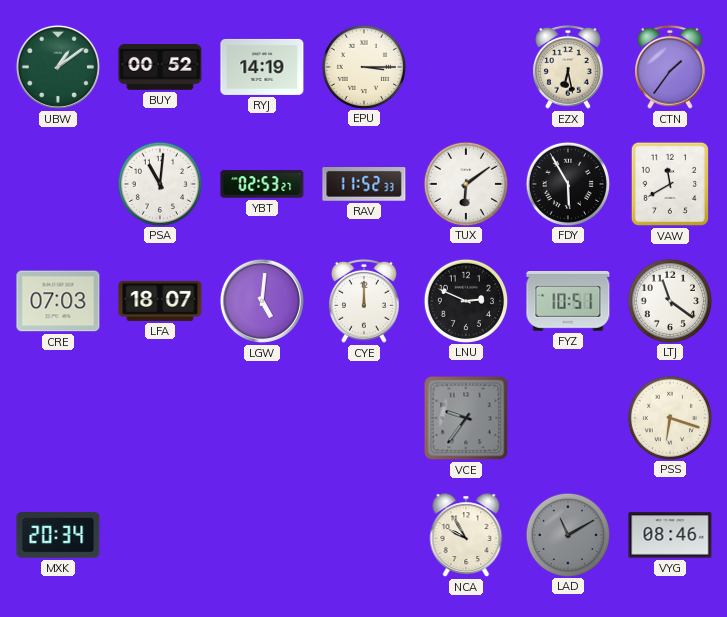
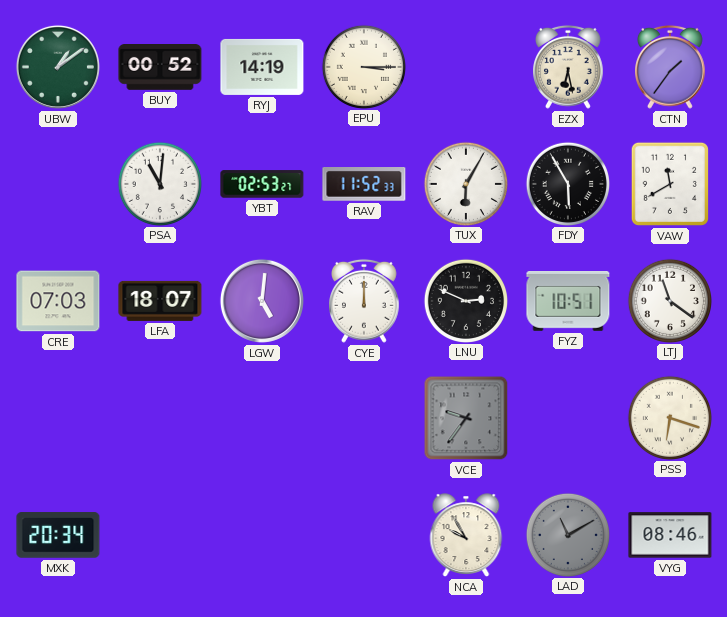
TUX: 6:09 -> 6:05 (465, 183)
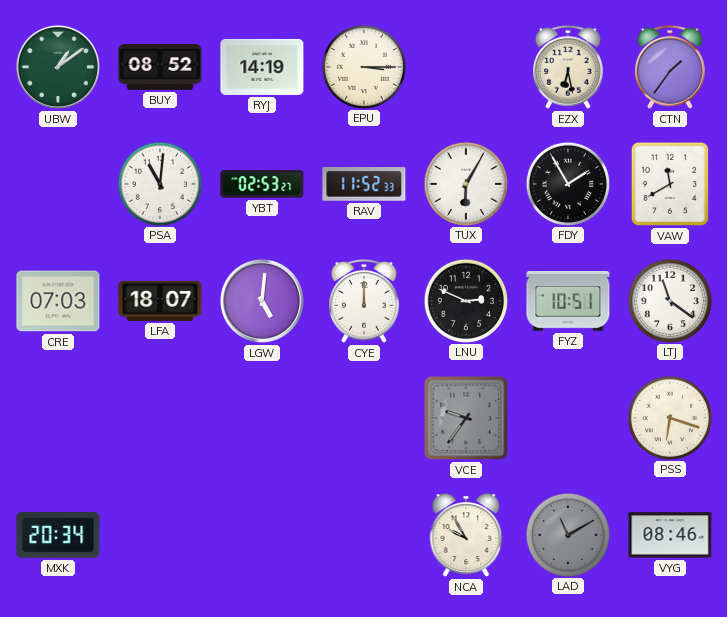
BUY: 00:52 -> 08:52 (160, 68)
FDY: 5:55 -> 1:55 (567, 183)
